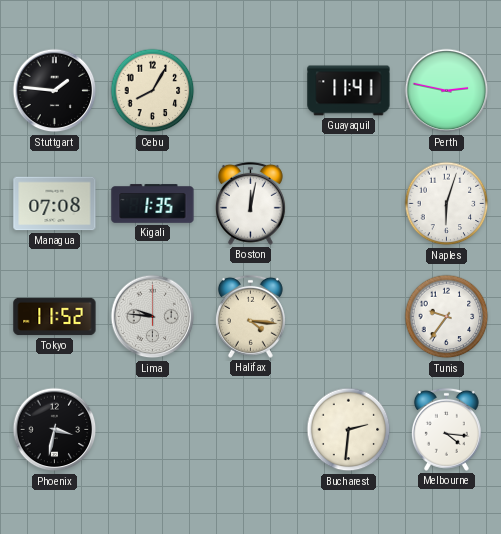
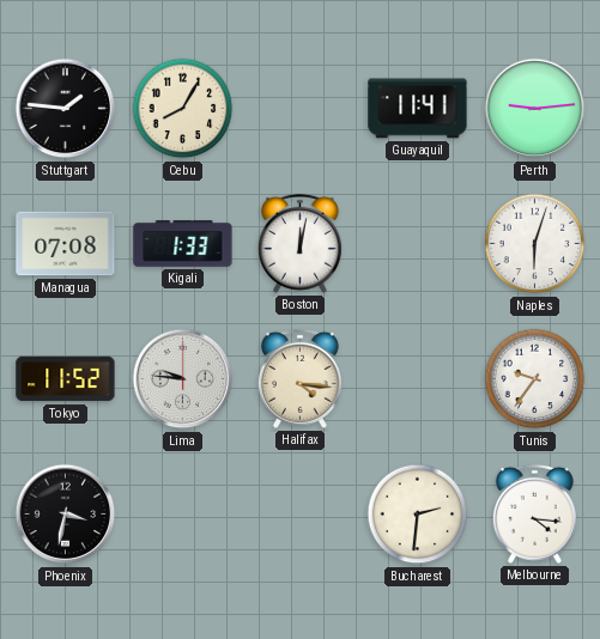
Perth: 2:47 -> 9:14 (535, 109)
Kigali: 1:35 -> 1:33 (183, 244)
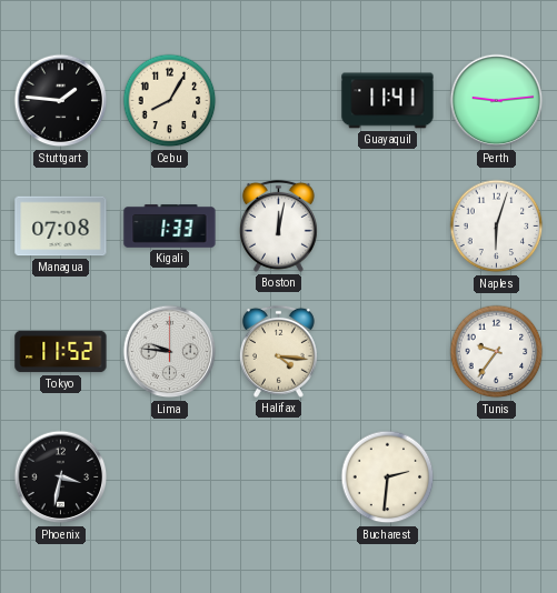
Melbourne: 4:16 -> none (534, 513)
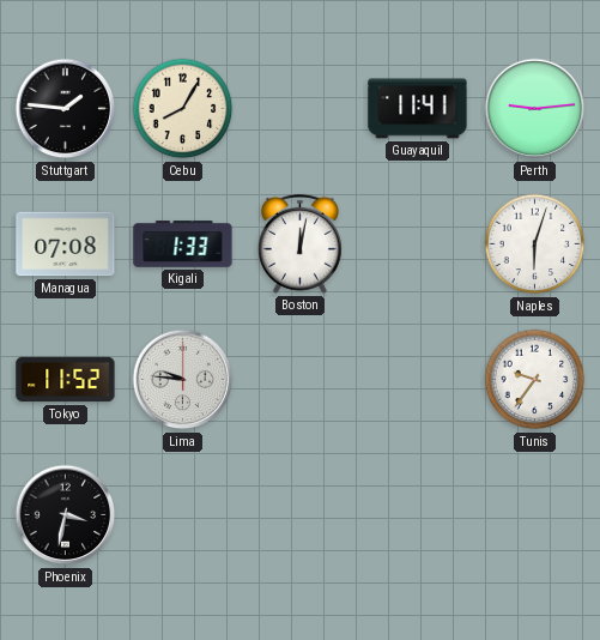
Halifax: 4:16 -> none (278, 351)
Bucharest: 2:31 -> none (388, 478)
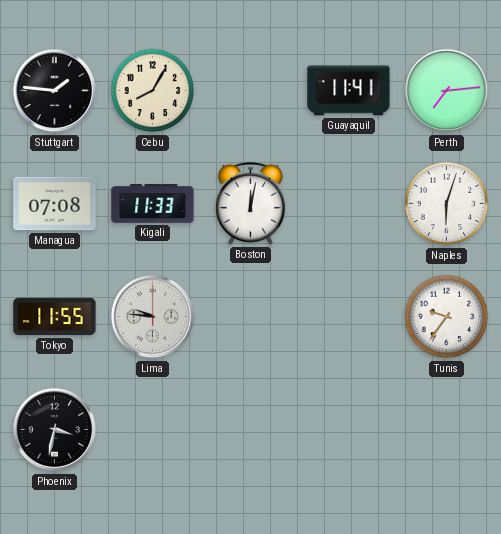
Perth: 9:14 -> 7:14 (447, 91)
Kigali: 1:33 -> 11:33 (153, 204)
Tokyo: 11:52 -> 11:55 (55, 317)
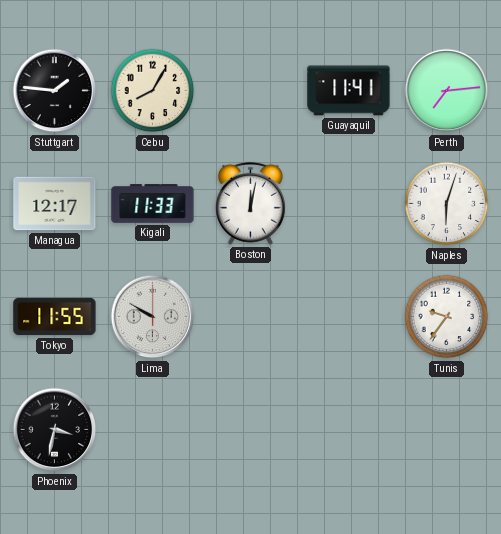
Managua: 07:08 -> 12:17 (55, 204)
Lima: 9:46 -> 9:50 (153, 317)
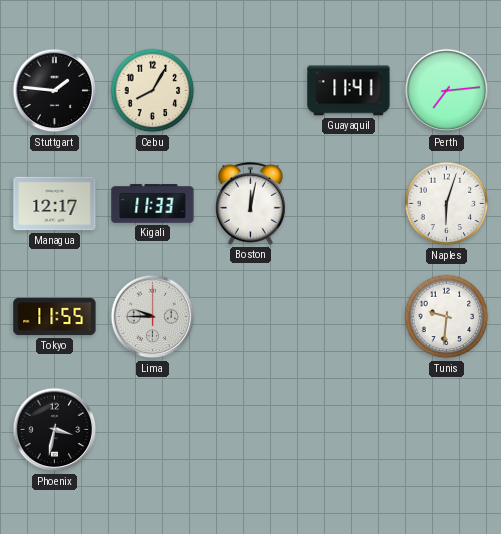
Lima: 9:50 -> 9:45 (153, 317)
Tunis: 9:36 -> 9:31 (447, 317)
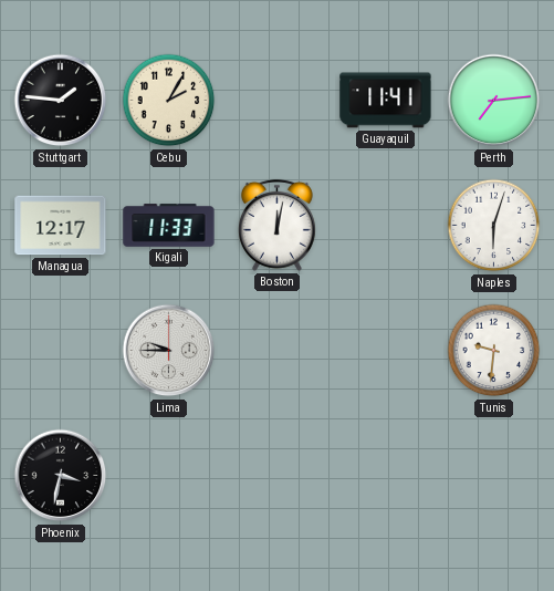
Cebu: 8:05 -> 2:05 (169, 101)
Tokyo: 11:55 -> none (55, 317)
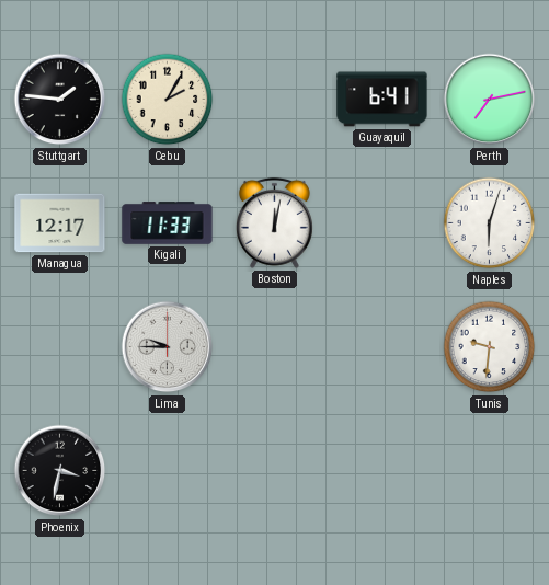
Guayaquil: 11:41 -> 6:41 (382, 100)
Perth: 7:14 -> 7:13 (490, 100)
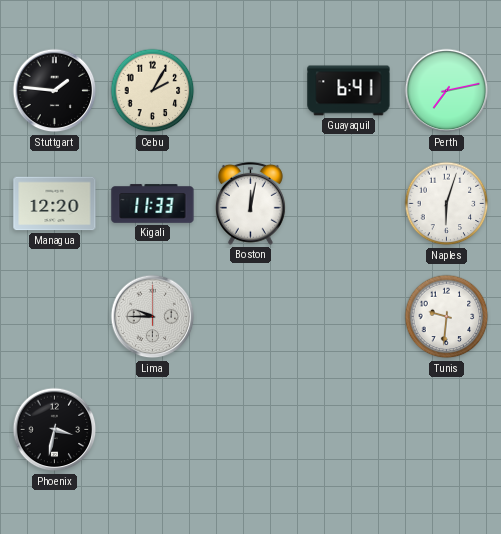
Managua: 12:17 -> 12:20 (55, 204)
